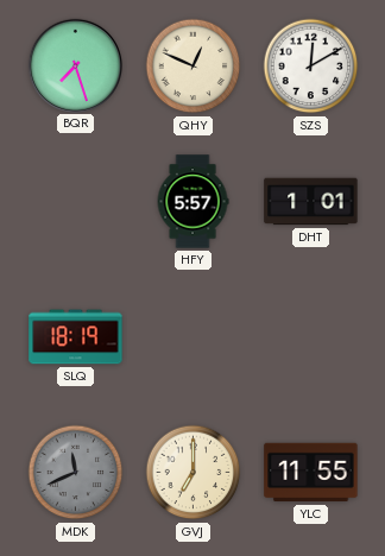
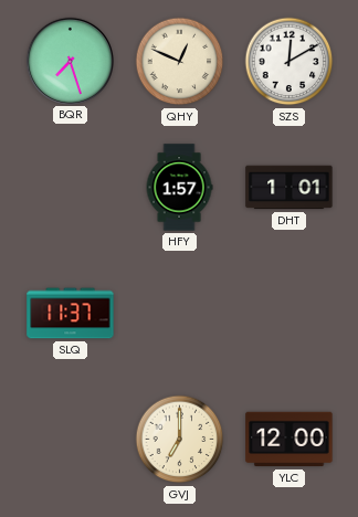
HFY: 5:57 -> 1:57 (179, 188)
SLQ: 18:19 -> 11:37 (71, 314)
MDK: 11:41 -> none (76, 473)
YLC: 11:55 -> 12:00 (289, 440)
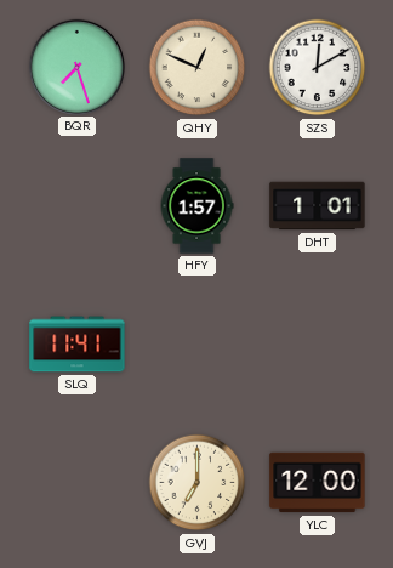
SLQ: 11:37 -> 11:41 (78, 345)
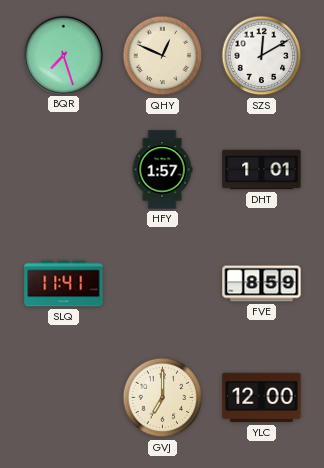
FVE: none -> 8:59 (262, 284)
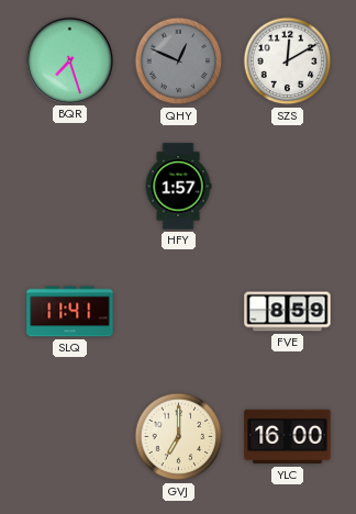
QHY dial: cream -> grey (179, 62)
DHT: 1:01 -> none (262, 170)
YLC: 12:00 -> 16:00 (288, 437)
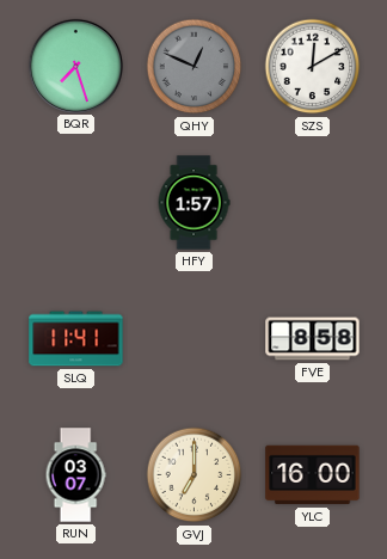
FVE: 8:59 -> 8:58 (313, 339)
RUN: none -> 03:07 (75, 475)
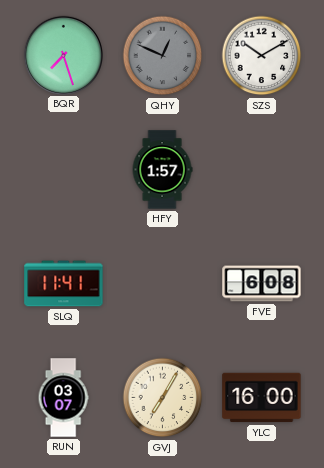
SZS: 12:10 -> 10:10 (262, 56)
FVE: 8:58 -> 6:08 (262, 284)
GVJ: 7:00 -> 7:05 (163, 398)
